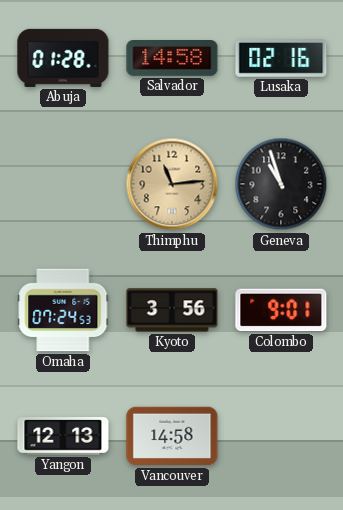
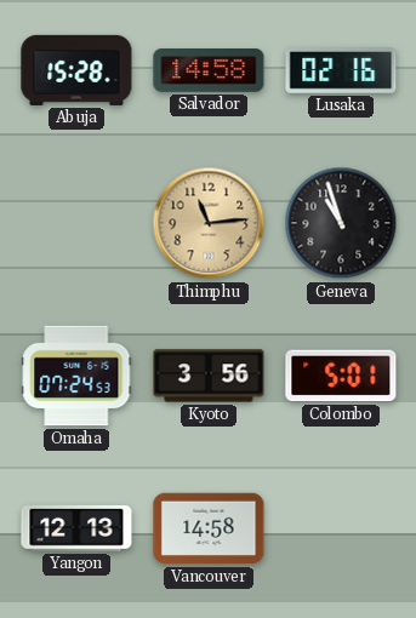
Abuja: 01:28 -> 15:28 (76, 70)
Colombo: 9:01 -> 5:01 (341, 376)
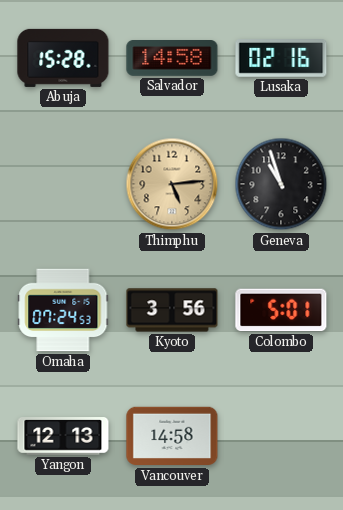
Thimphu: 11:14 -> 5:14 (172, 184)
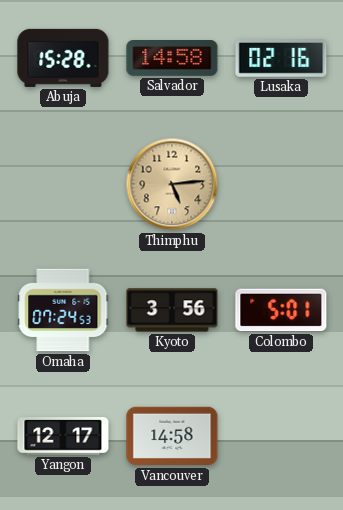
Geneva: 10:57 -> none (281, 184)
Yangon: 12:13 -> 12:17 (63, 436)
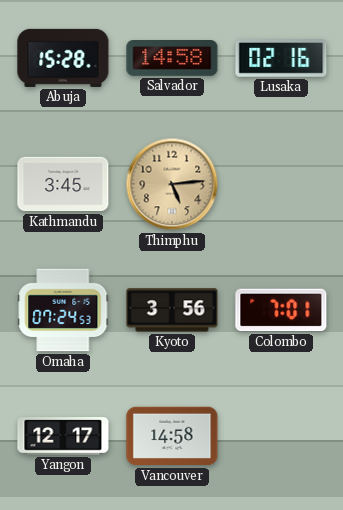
Kathmandu: none -> 3:45 (63, 184)
Colombo: 5:01 -> 7:01 (281, 310)
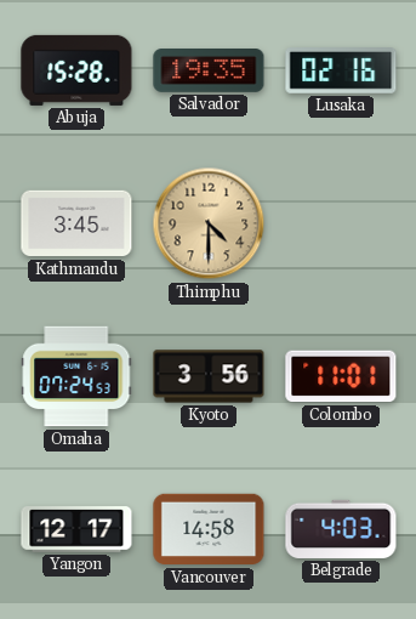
Salvador: 14:58 -> 19:35 (209, 72)
Thimphu: 5:14 -> 4:30 (209, 223)
Colombo: 7:01 -> 11:01 (341, 376)
Belgrade: none -> 4:03 (341, 529)
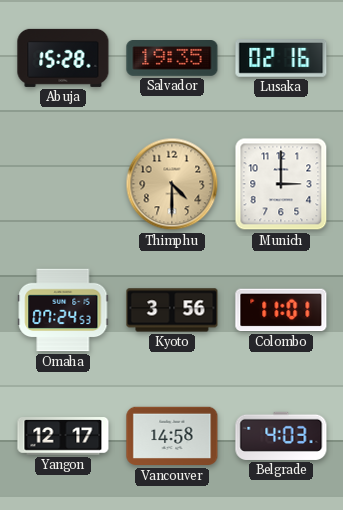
Kathmandu: 3:45 -> none (76, 223)
Munich: none -> 3:00 (281, 184)
